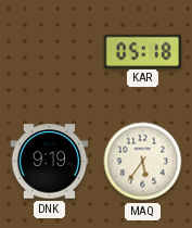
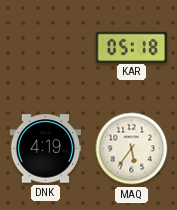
DNK: 9:19 -> 4:19 (46, 149)
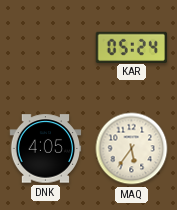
KAR: 05:18 -> 05:24 (132, 47)
DNK: 4:19 -> 4:05 (46, 149)
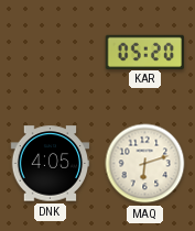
KAR: 05:24 -> 05:20 (145, 52)
MAQ: 5:36 -> 6:12 (145, 164)
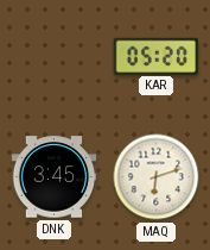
DNK: 4:05 -> 3:45 (55, 177)
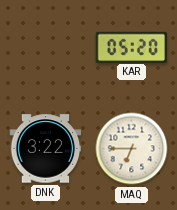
DNK: 3:45 -> 3:22 (46, 149)
MAQ: 6:12 -> 6:45 (132, 149)
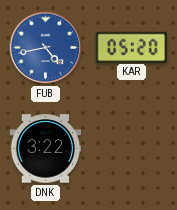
FUB: none -> 4:43 (46, 48)
MAQ: 6:45 -> none (132, 149)
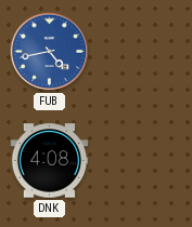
KAR: 05:20 -> none (132, 47)
DNK: 3:22 -> 4:08 (50, 161)
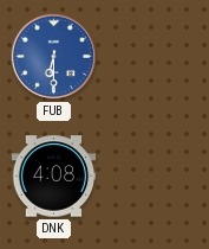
FUB: 4:43 -> 6:30 (54, 57)
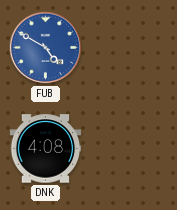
FUB: 6:30 -> 4:50 (46, 48)
